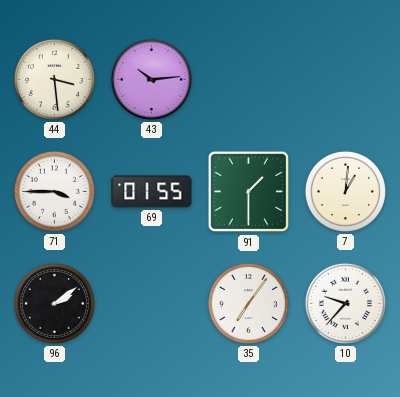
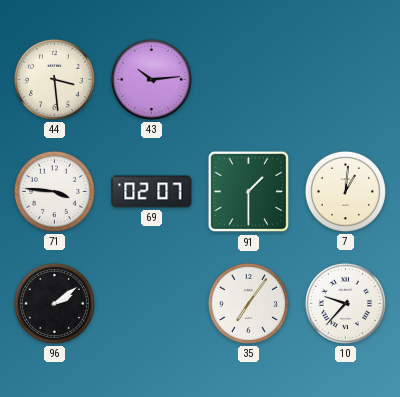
71: 3:45 -> 3:46 (54, 191)
69: 01:55 -> 02:07 (152, 192)
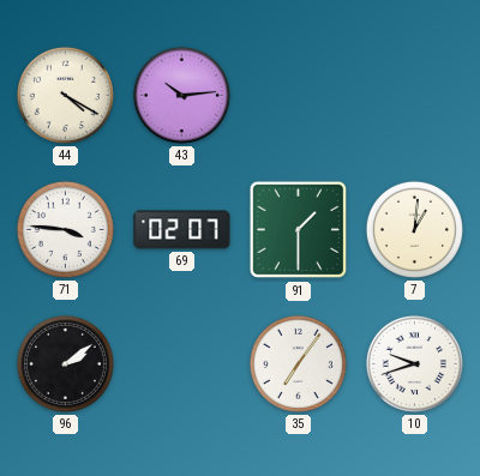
44: 3:29 -> 4:20 (65, 95)
10: 9:37 -> 9:42 (414, 363)
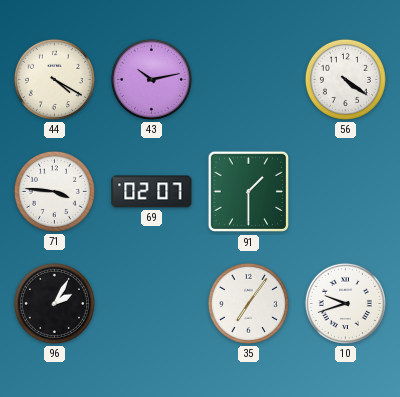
43: 10:14 -> 10:13 (151, 79)
56: none -> 4:21 (345, 79)
7: 1:01 -> none (414, 229)
96: 2:09 -> 2:05 (54, 303)
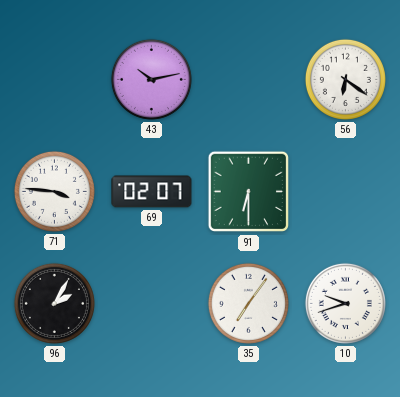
44: 4:20 -> none (54, 79)
56: 4:21 -> 6:21 (345, 79)
91: 1:30 -> 6:30 (249, 192)
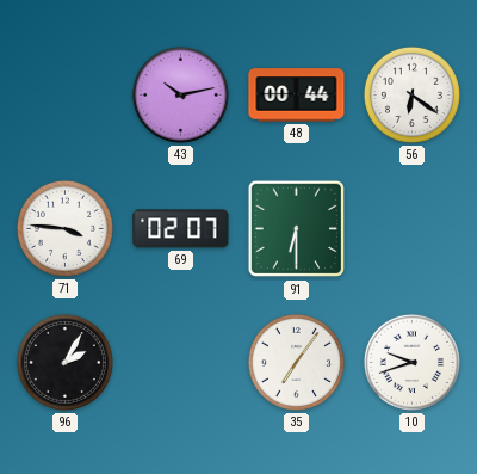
48: none -> 00:44 (297, 96)
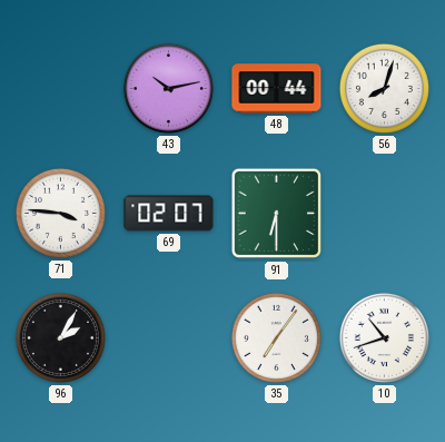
56: 6:21 -> 8:03 (384, 88)
10: 9:42 -> 10:42 (384, 337)
